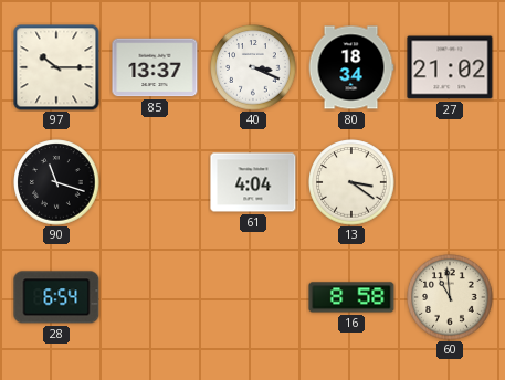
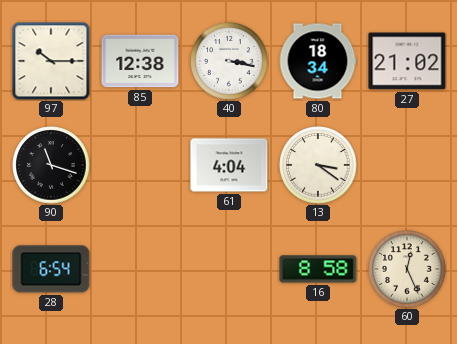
85: 13:37 -> 12:38 (140, 61)
40: 3:19 -> 3:17 (229, 61)
60: 10:59 -> 12:26 (407, 269)
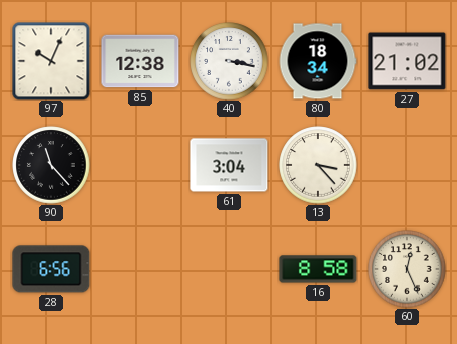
97: 10:15 -> 10:04 (51, 61)
90: 11:18 -> 11:23 (51, 165)
61: 4:04 -> 3:04 (229, 165)
13: 3:21 -> 3:23 (318, 165)
28: 6:54 -> 6:56 (51, 269)
